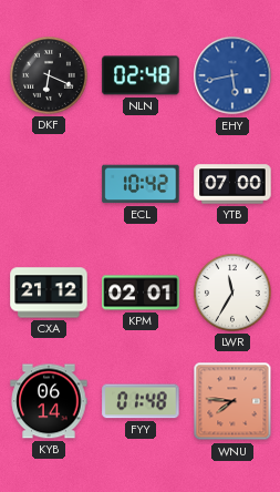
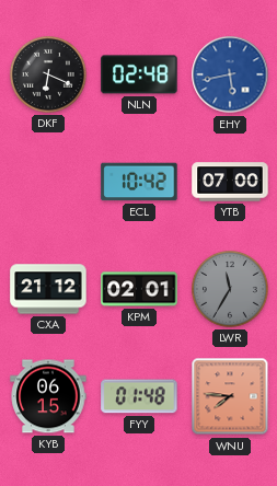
LWR dial: white -> grey (230, 290)
KYB: 06:14 -> 06:15 (48, 396)
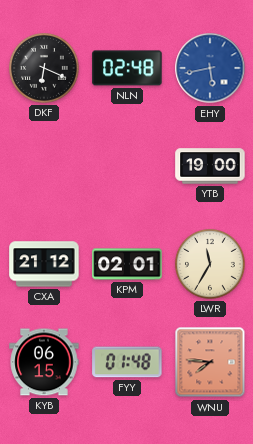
ECL: 10:42 -> none (139, 182)
YTB: 07:00 -> 19:00 (210, 166)
LWR dial: grey -> cream (210, 265)
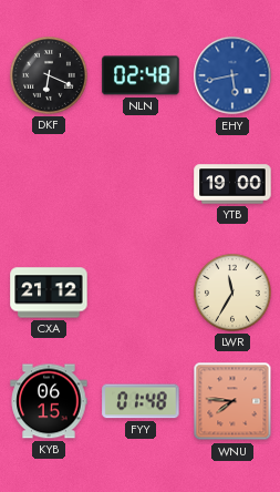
KPM: 02:01 -> none (127, 264)
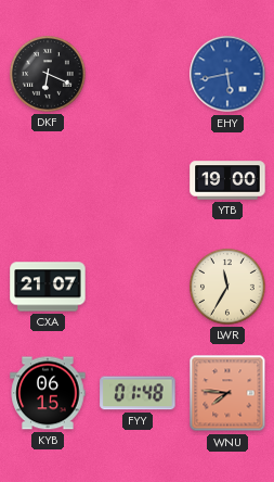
NLN: 02:48 -> none (141, 75)
CXA: 21:12 -> 21:07 (48, 287)
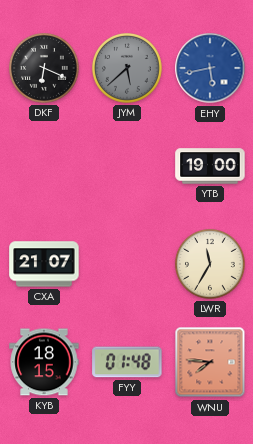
JYM: none -> 5:38 (127, 69)
KYB: 06:15 -> 18:15 (44, 362)
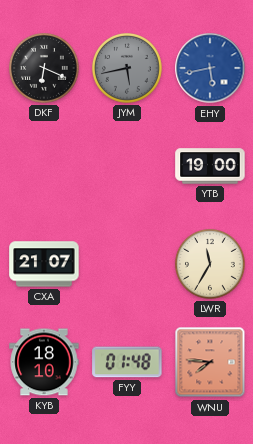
JYM: 5:38 -> 5:43 (127, 69)
KYB: 18:15 -> 18:10 (44, 362)
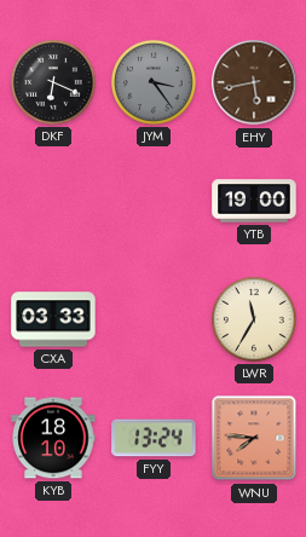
JYM: 5:43 -> 3:24 (154, 83)
EHY dial: blue -> brown (254, 82)
CXA: 21:07 -> 03:33 (53, 319)
FYY: 01:48 -> 13:24 (154, 438)
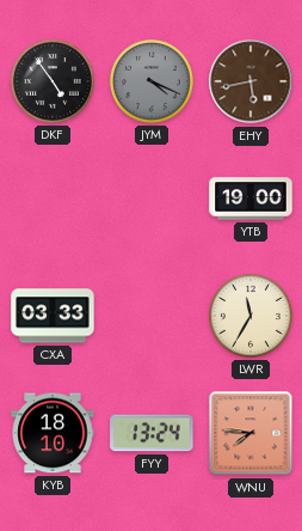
DKF: 6:19 -> 4:54 (53, 83)
JYM: 3:24 -> 4:19 (152, 83)
